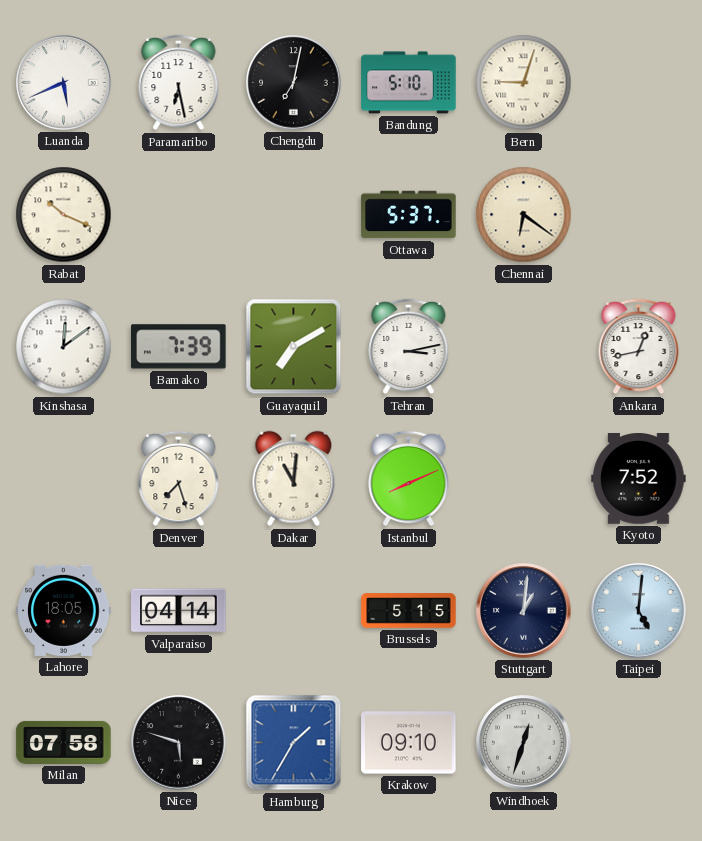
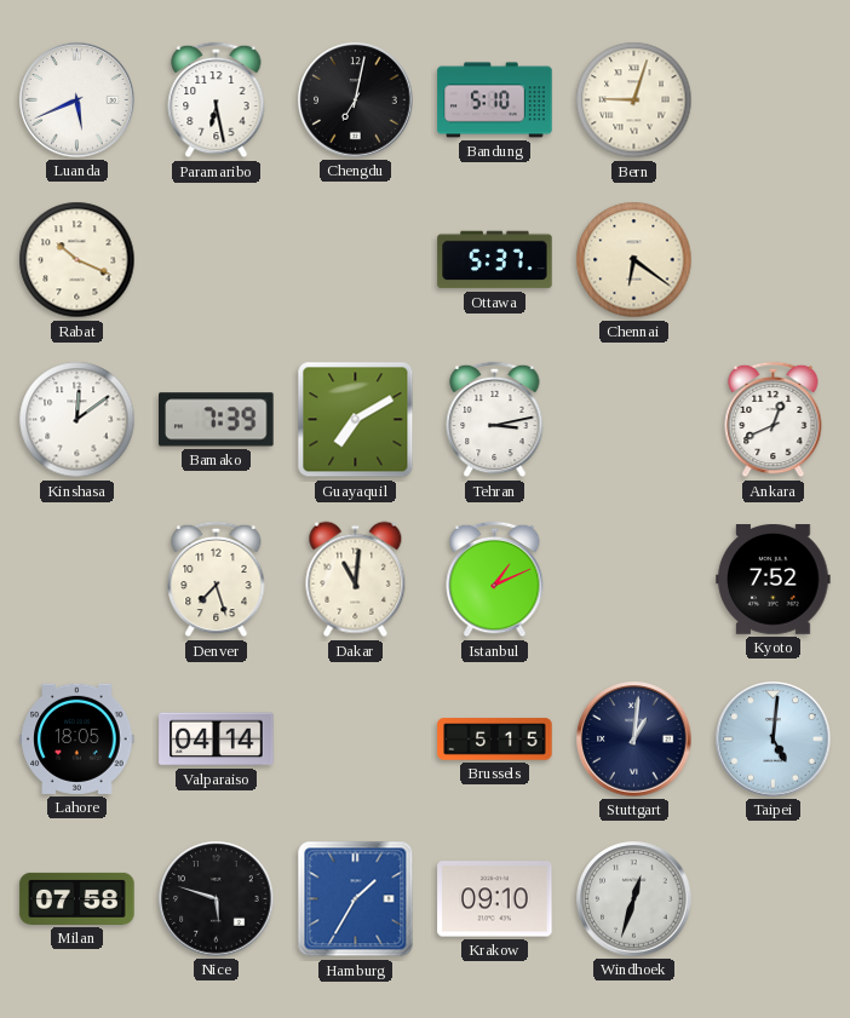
Ankara: 12:43 -> 12:41 (774, 420)
Istanbul: 8:11 -> 1:11 (495, 580)
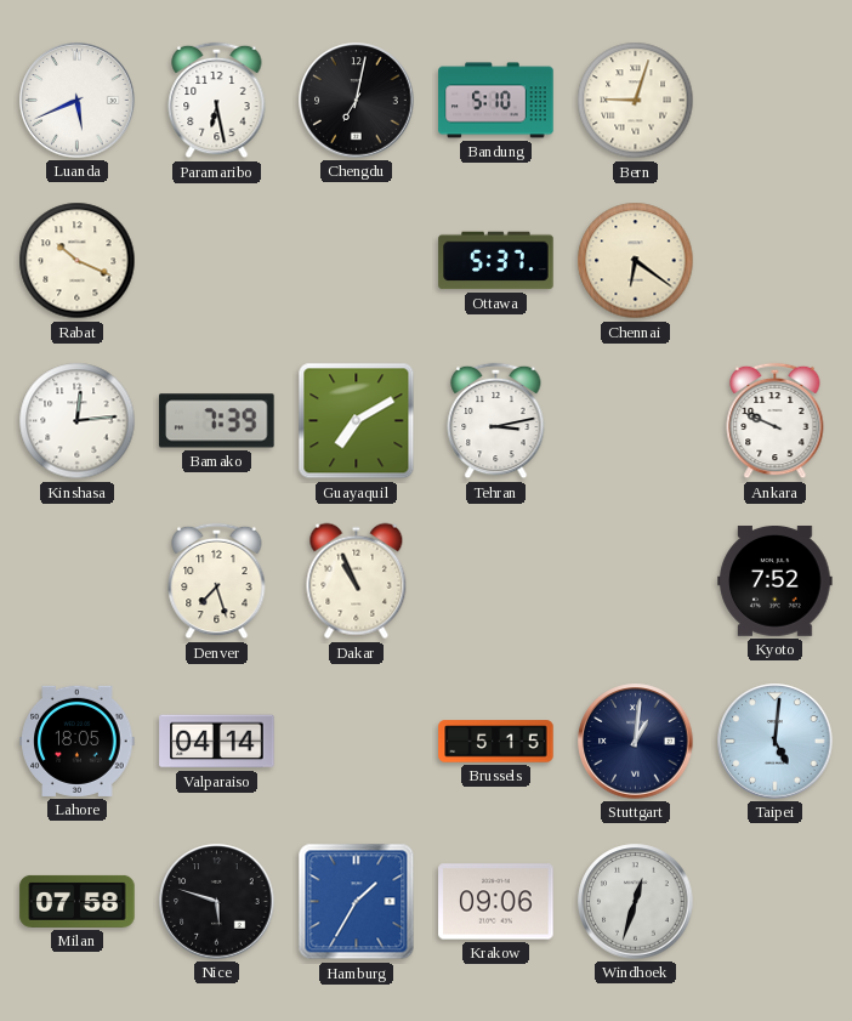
Kinshasa: 12:09 -> 12:14 (78, 421)
Ankara: 12:41 -> 9:49 (776, 421)
Dakar: 11:01 -> 10:56 (357, 582)
Istanbul: 1:11 -> none (495, 580)
Krakow: 09:10 -> 09:06 (496, 902)
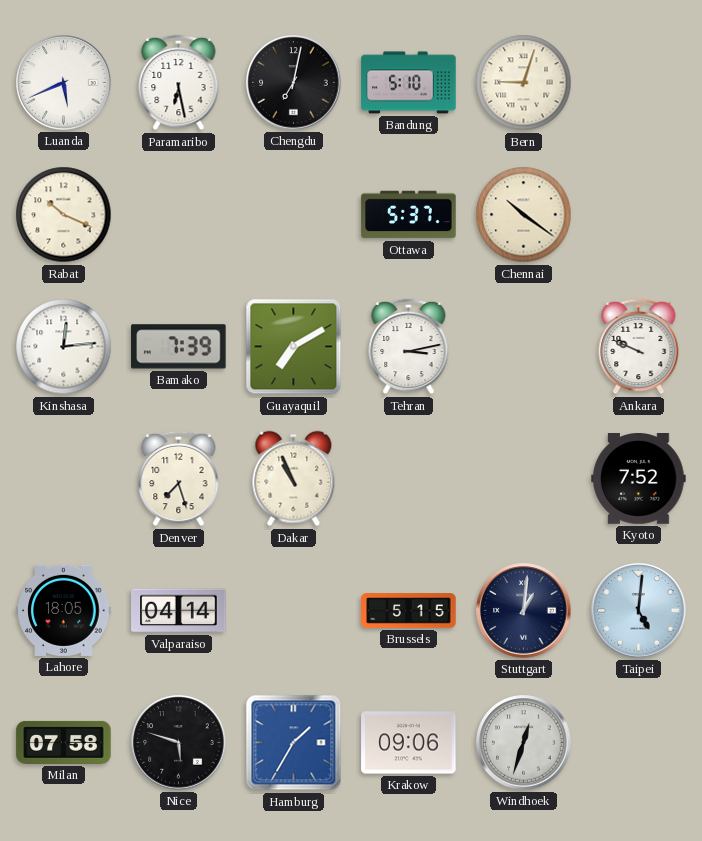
Chennai: 6:21 -> 10:21 (524, 215)
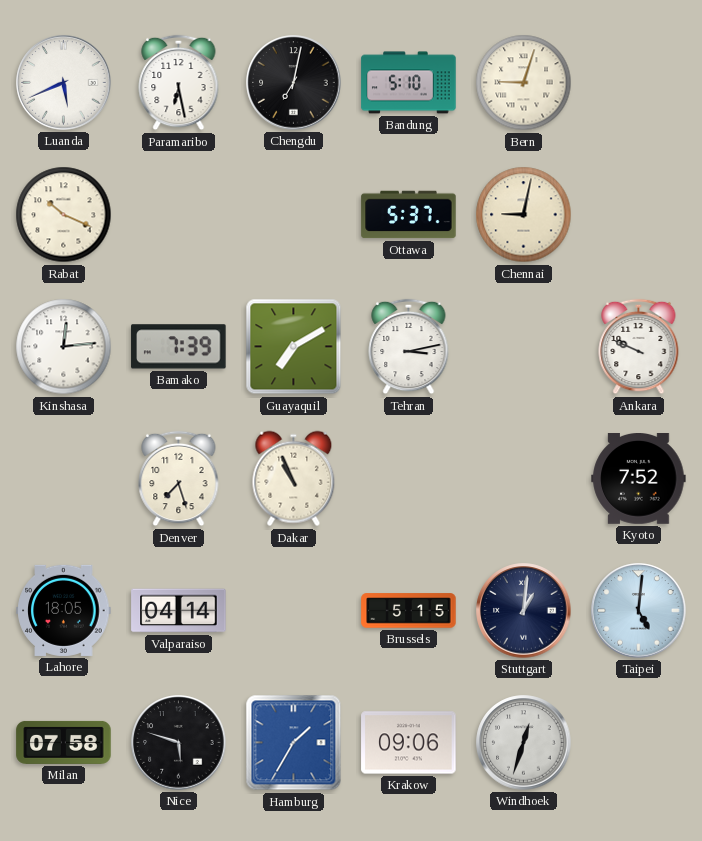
Chennai: 10:21 -> 9:02 (524, 215)
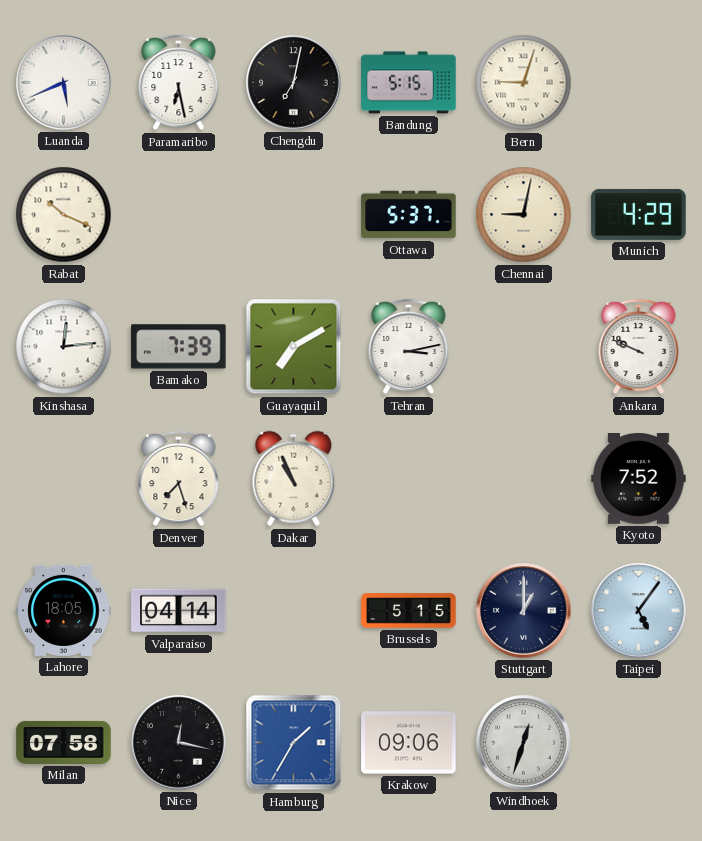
Bandung: 5:10 -> 5:15 (409, 83)
Munich: none -> 4:29 (639, 214)
Stuttgart: 1:01 -> 1:00 (524, 611)
Taipei: 5:01 -> 5:06 (639, 611)
Nice: 5:48 -> 12:17 (179, 743)
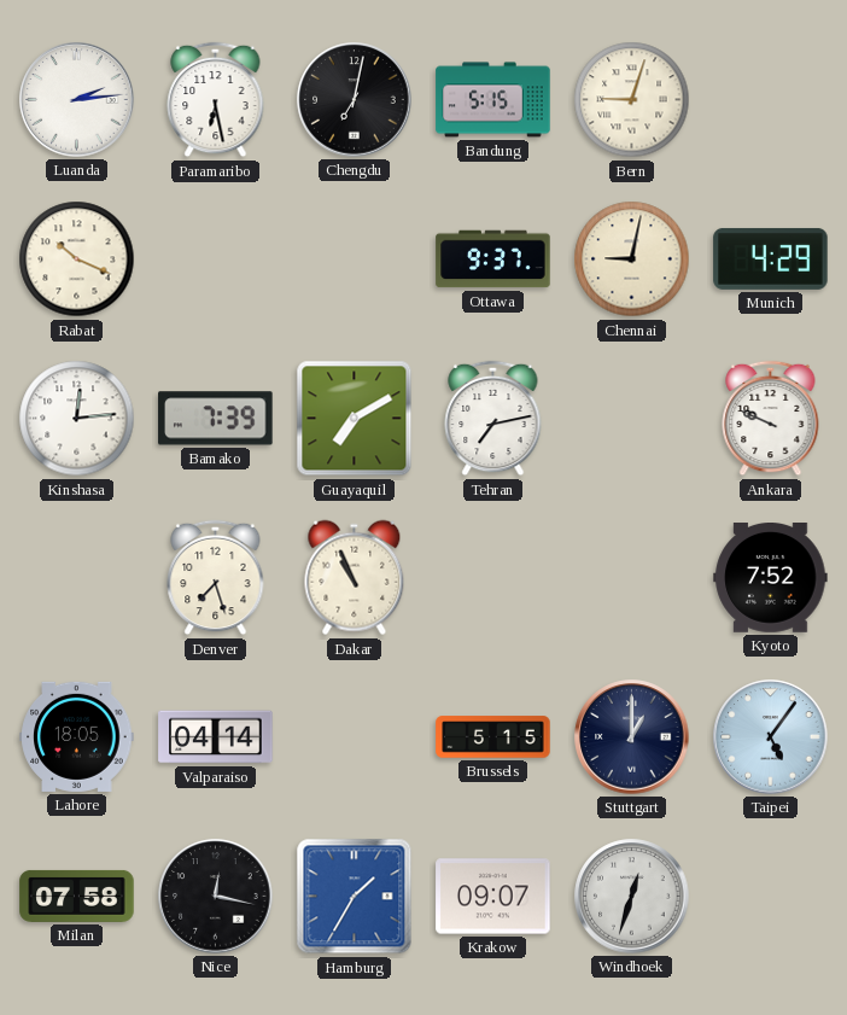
Luanda: 5:41 -> 2:14 (77, 100)
Ottawa: 5:37 -> 9:37 (493, 259)
Tehran: 3:13 -> 7:13 (493, 419)
Krakow: 09:06 -> 09:07 (493, 897)
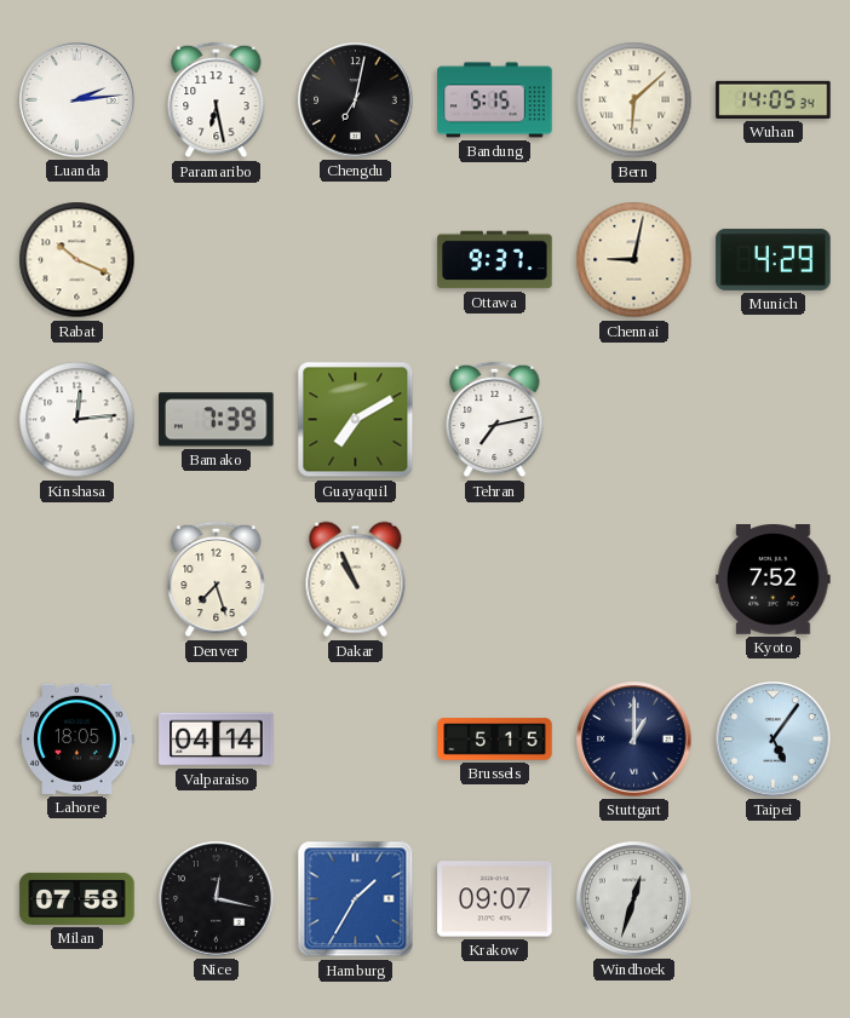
Bern: 9:03 -> 6:08 (634, 100)
Wuhan: none -> 14:05 (774, 99)
Ankara: 9:49 -> none (771, 419)
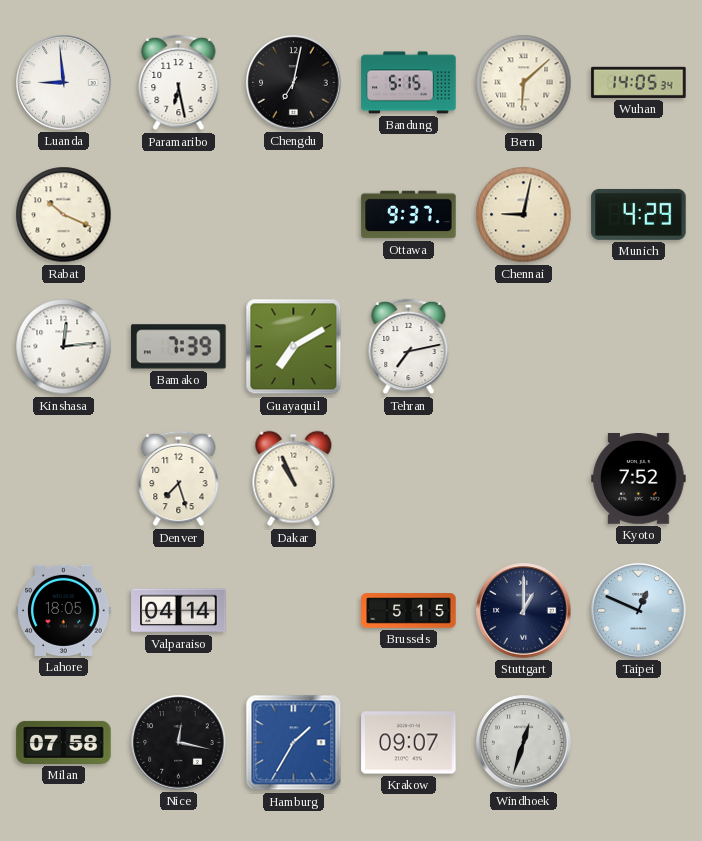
Luanda: 2:14 -> 8:59 (64, 83)
Taipei: 5:06 -> 12:49 (639, 611)
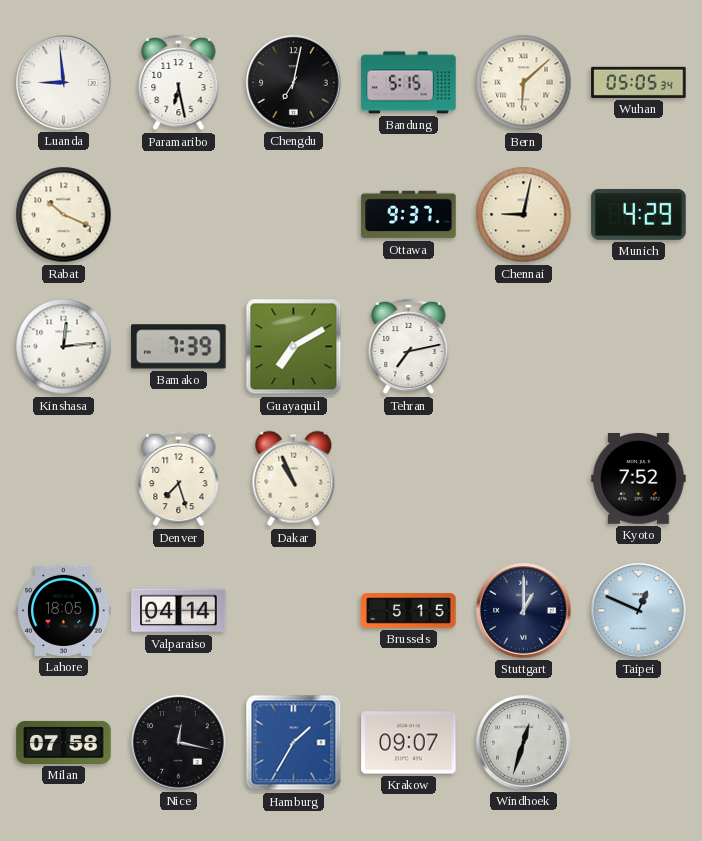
Wuhan: 14:05 -> 05:05 (639, 82)
